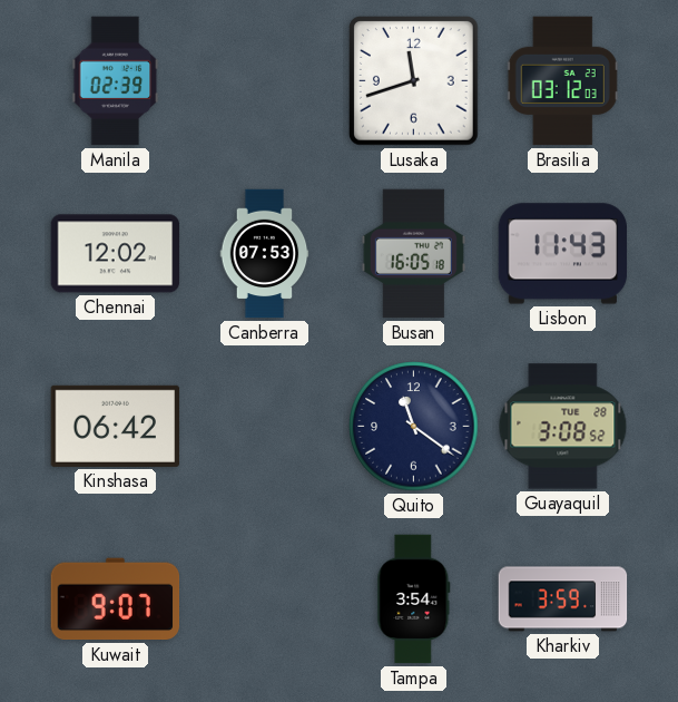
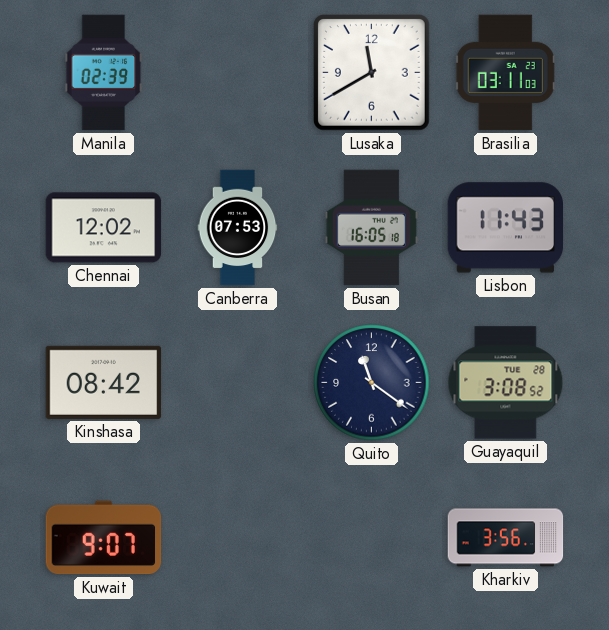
Lusaka: 11:42 -> 11:40 (372, 73)
Brasilia: 03:12 -> 03:11 (505, 73)
Kinshasa: 06:42 -> 08:42 (104, 382)
Tampa: 3:54 -> none (414, 599)
Kharkiv: 3:59 -> 3:56 (506, 538)
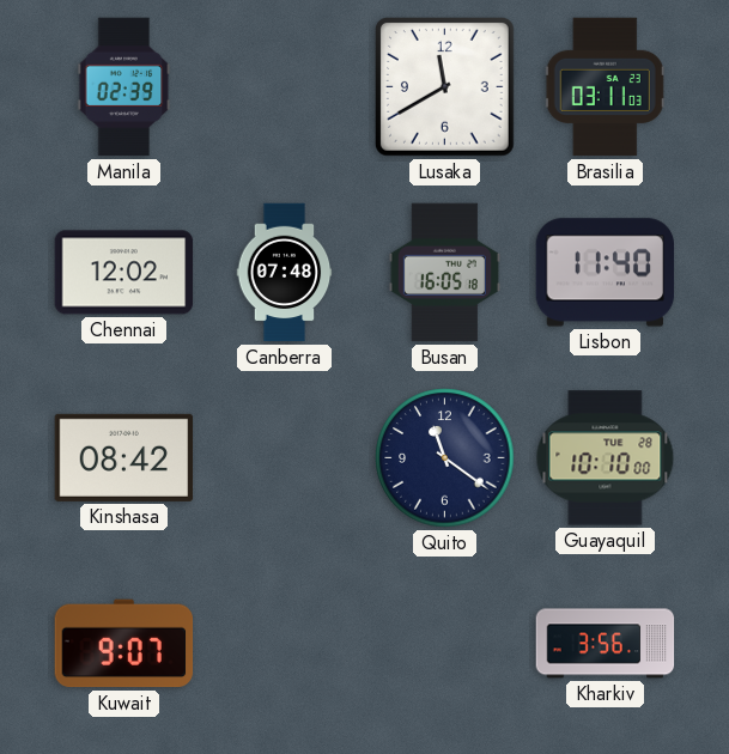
Canberra: 07:53 -> 07:48 (285, 273)
Lisbon: 11:43 -> 11:40 (606, 273)
Guayaquil: 3:08 -> 10:10 (606, 458)
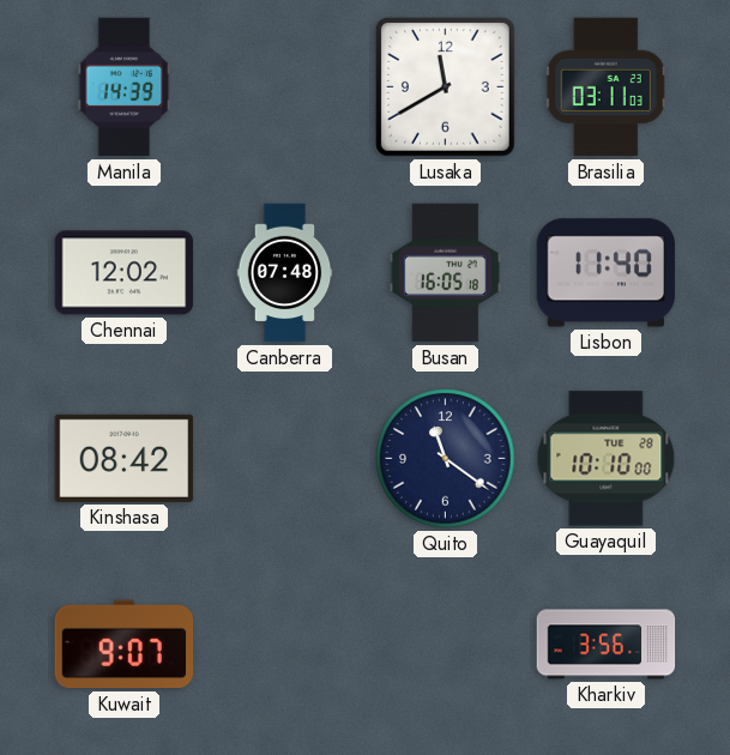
Manila: 02:39 -> 14:39 (125, 87)
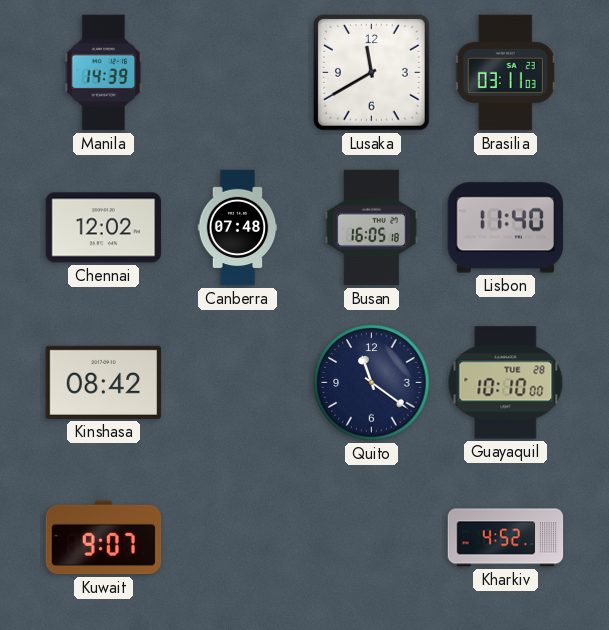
Kharkiv: 3:56 -> 4:52 (506, 538)
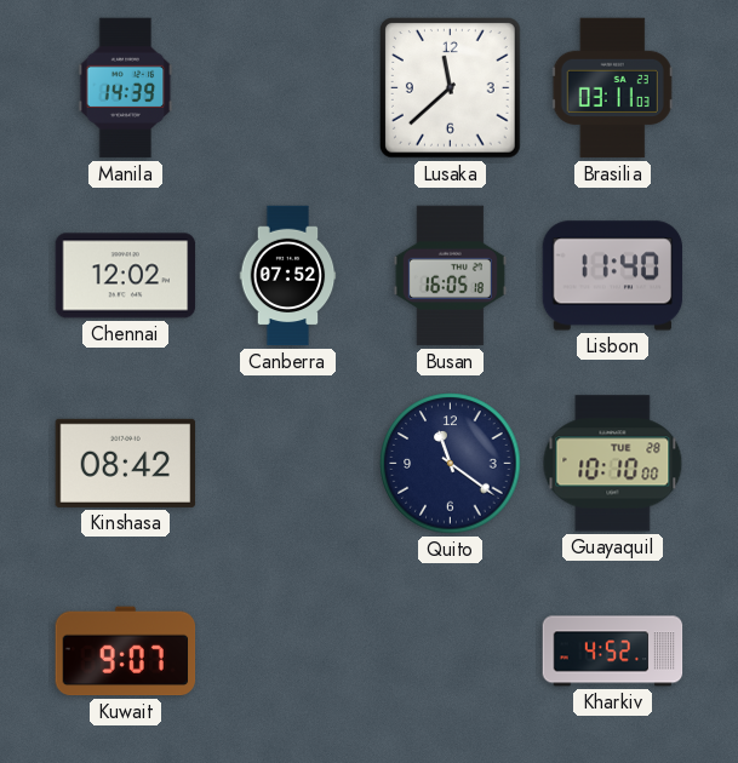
Lusaka: 11:40 -> 11:38 (451, 88)
Canberra: 07:48 -> 07:52 (288, 276)
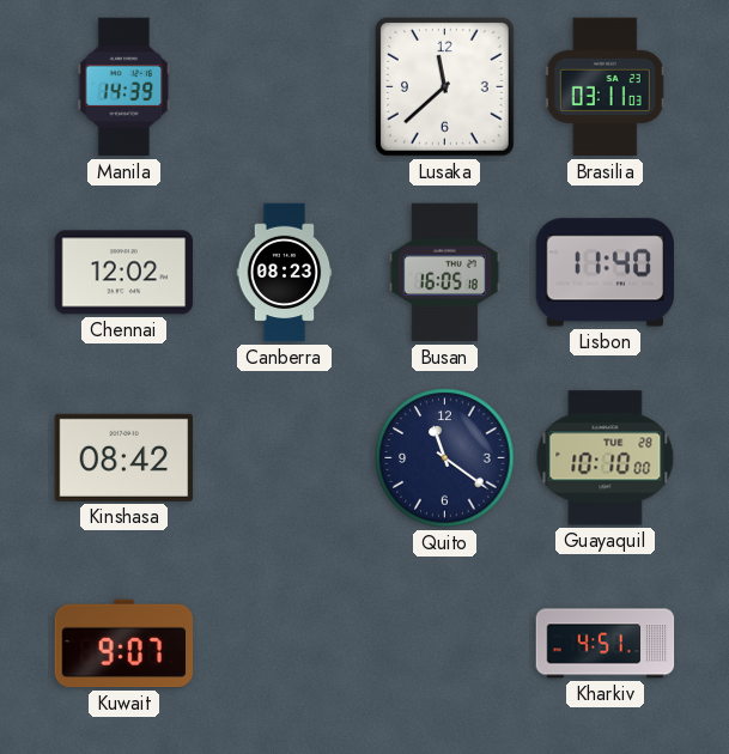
Canberra: 07:52 -> 08:23 (285, 273)
Kharkiv: 4:52 -> 4:51 (606, 644)
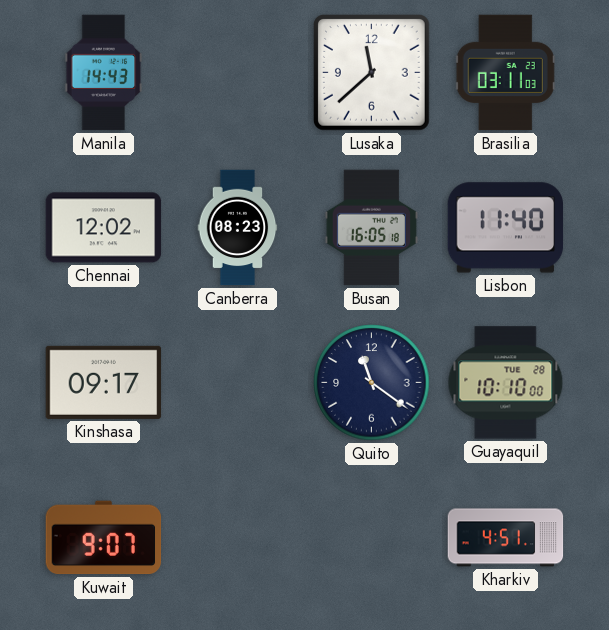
Manila: 14:39 -> 14:43 (104, 73)
Kinshasa: 08:42 -> 09:17 (104, 382)
